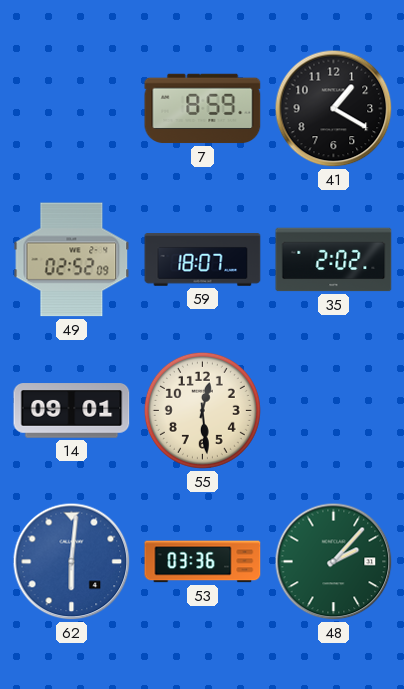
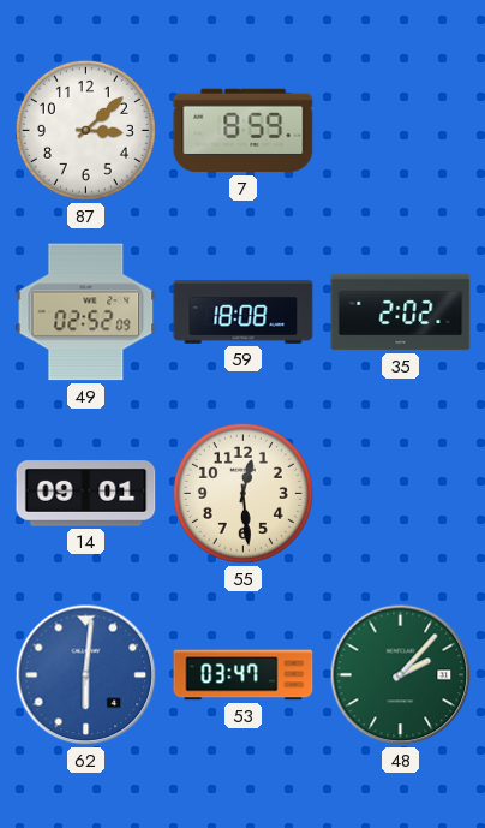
87: none -> 3:08 (85, 130)
41: 1:20 -> none (334, 109)
59: 18:07 -> 18:08 (244, 312)
53: 03:36 -> 03:47 (244, 675)
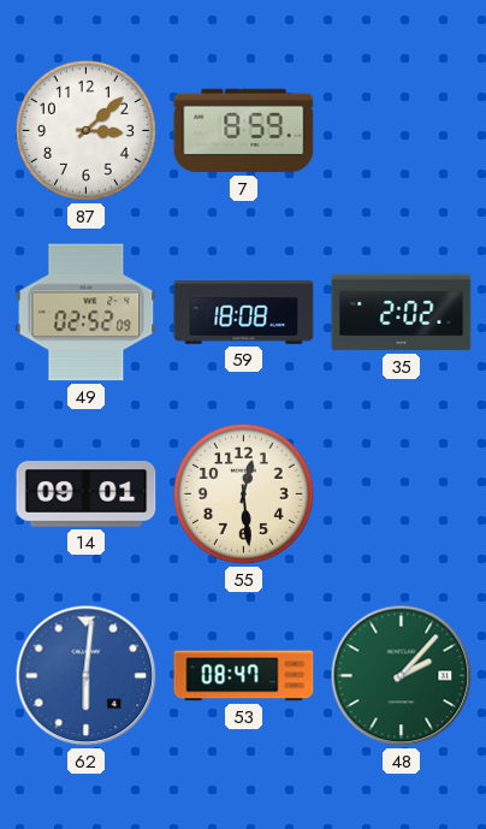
53: 03:47 -> 08:47 (244, 676)
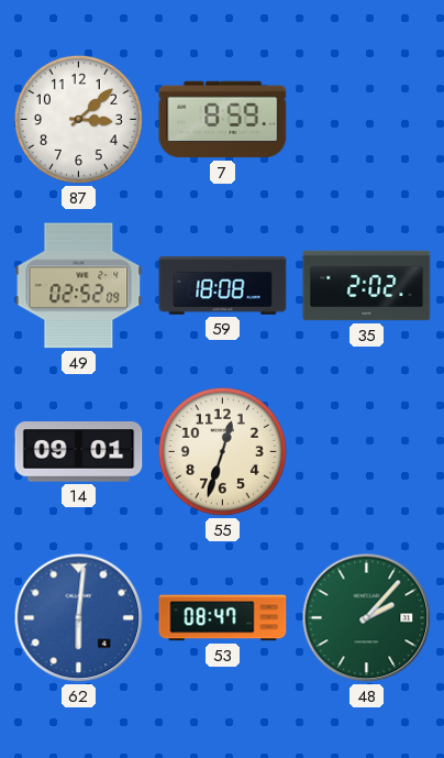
55: 12:29 -> 12:33 (222, 451)
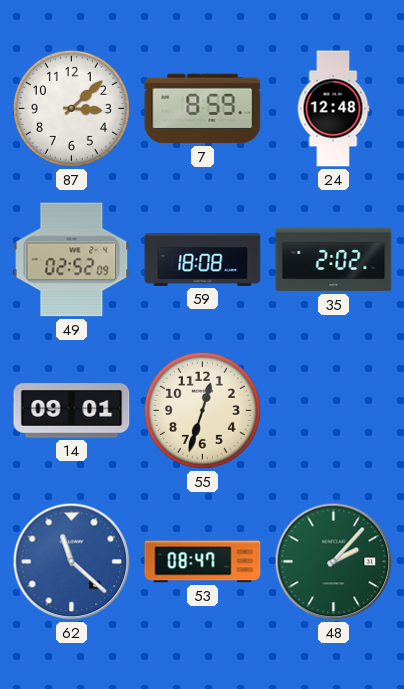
24: none -> 12:48 (333, 109)
62: 6:01 -> 11:22 (72, 562)
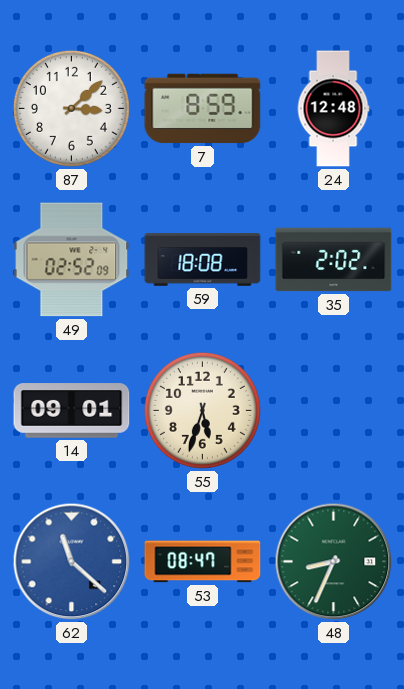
55: 12:33 -> 5:33 (202, 410)
48: 2:07 -> 8:34 (334, 562)
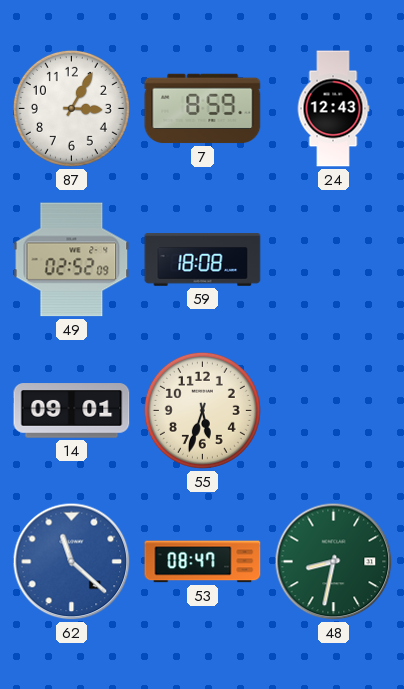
87: 3:08 -> 3:05 (71, 108)
24: 12:48 -> 12:43 (333, 109)
35: 2:02 -> none (334, 260)
48: 8:34 -> 8:32 (334, 562)
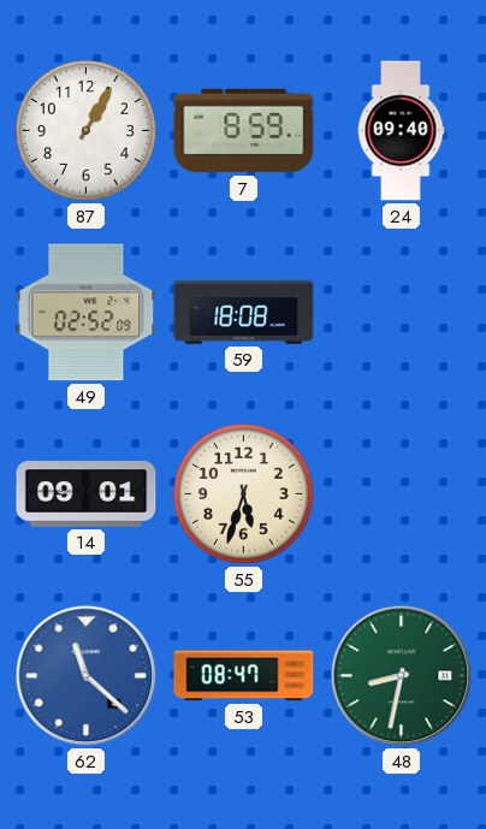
87: 3:05 -> 1:05 (85, 130)
24: 12:43 -> 09:40 (401, 131)
